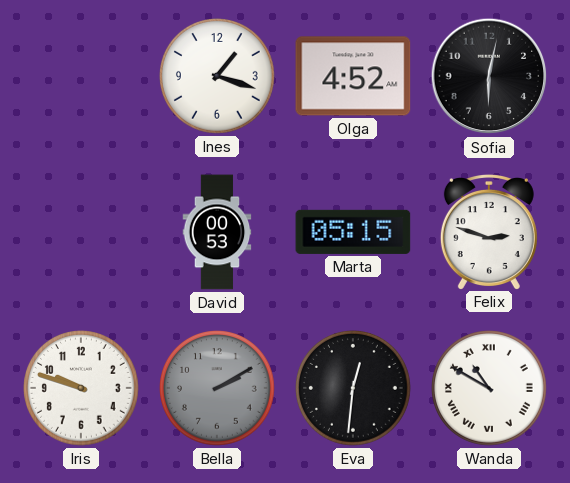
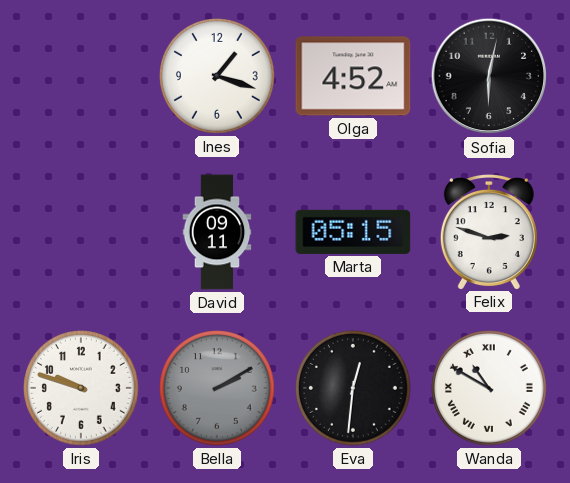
David: 00:53 -> 09:11 (217, 232)
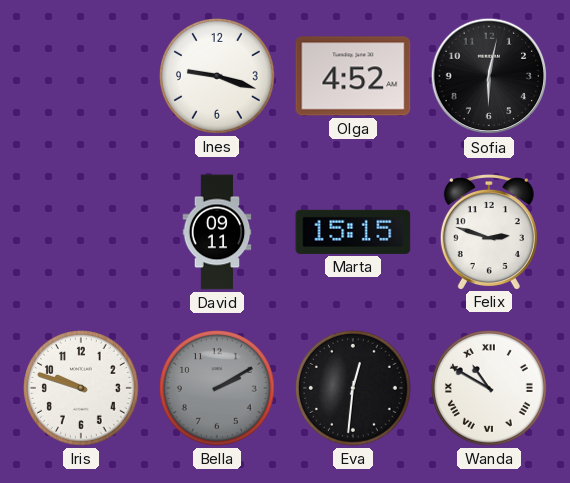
Ines: 1:18 -> 9:18 (218, 77)
Marta: 05:15 -> 15:15 (353, 232)
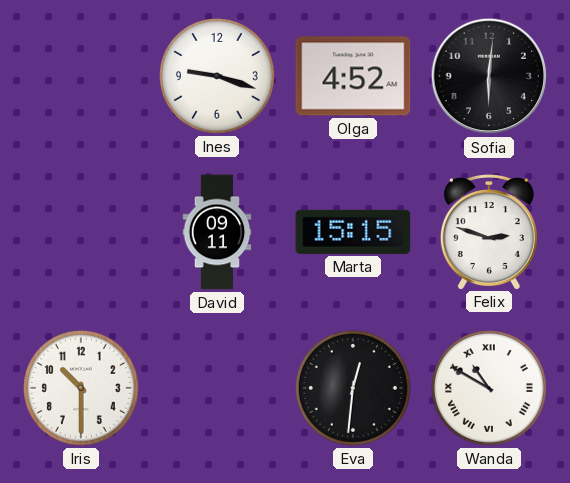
Sofia: 6:02 -> 6:01 (489, 76)
Iris: 9:48 -> 10:30 (82, 389)
Bella: 2:10 -> none (218, 389)
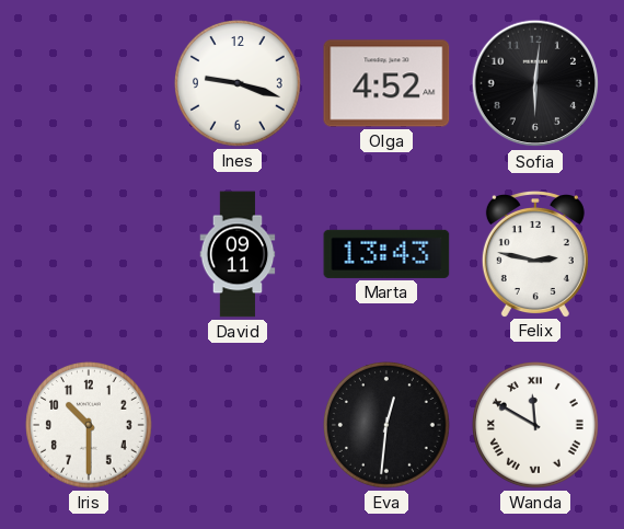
Marta: 15:15 -> 13:43 (386, 254)
Felix: 2:48 -> 2:47 (535, 254)
Wanda: 10:50 -> 11:50 (536, 426)
